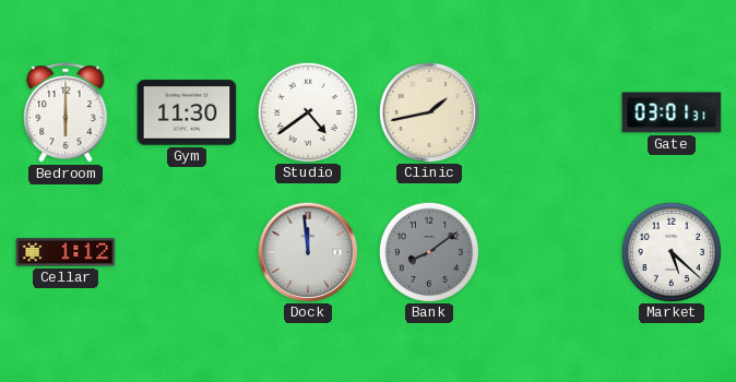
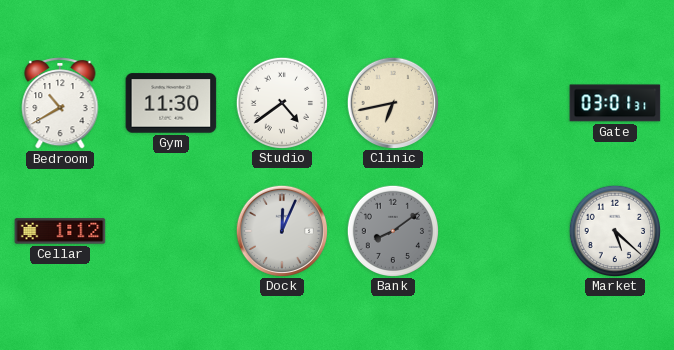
Bedroom: 6:00 -> 10:40 (60, 104)
Clinic: 1:43 -> 6:43 (392, 102)
Dock: 11:59 -> 12:04 (281, 230)
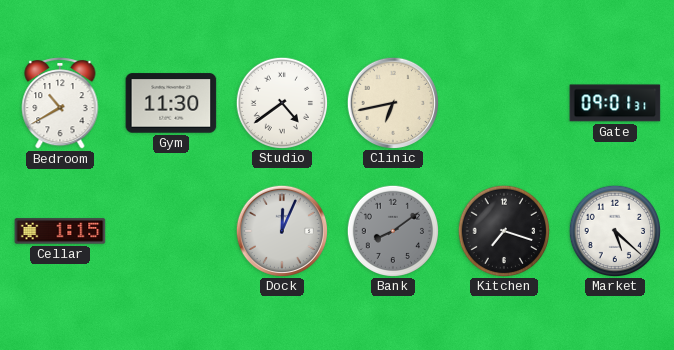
Gate: 03:01 -> 09:01 (615, 103)
Cellar: 1:12 -> 1:15 (60, 231)
Kitchen: none -> 7:18 (503, 230)
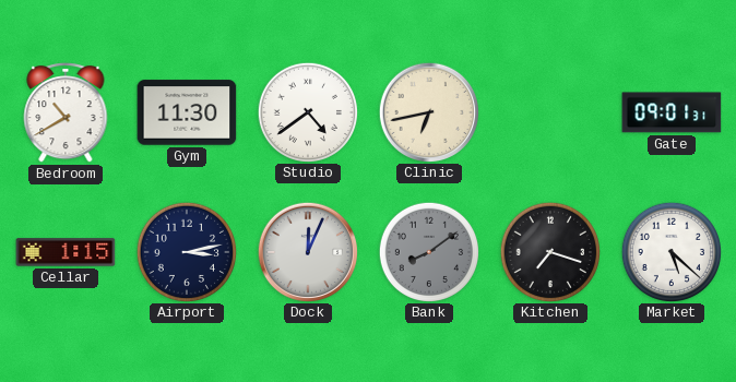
Airport: none -> 3:13 (186, 251)
